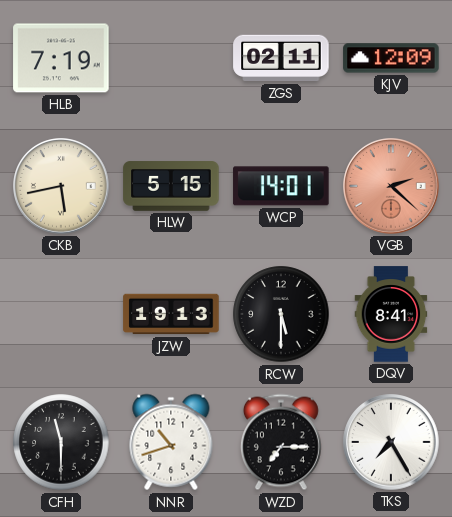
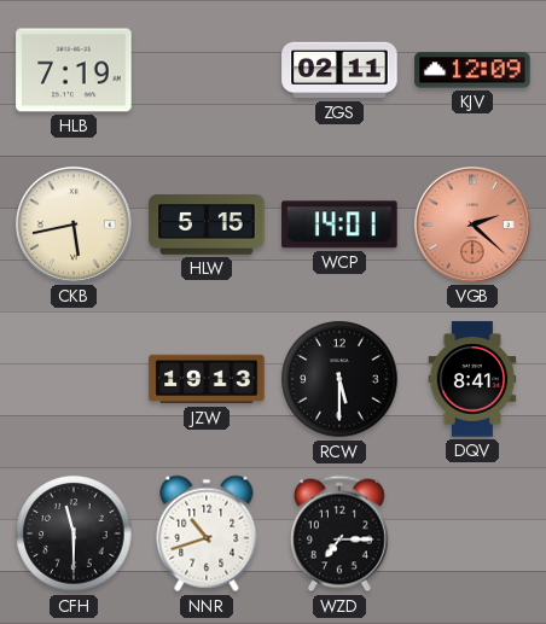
TKS: 7:25 -> none (391, 442)
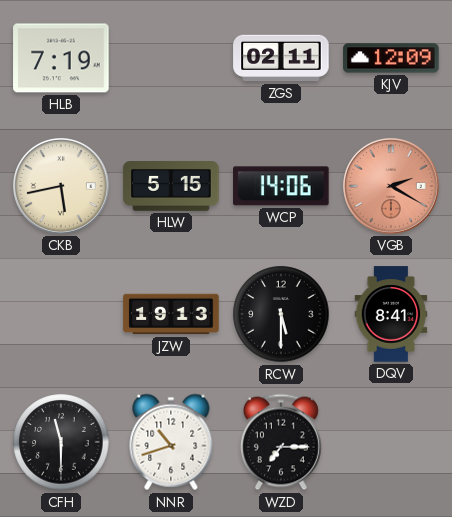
WCP: 14:01 -> 14:06 (281, 186)
VGB: 2:22 -> 2:20 (391, 186)
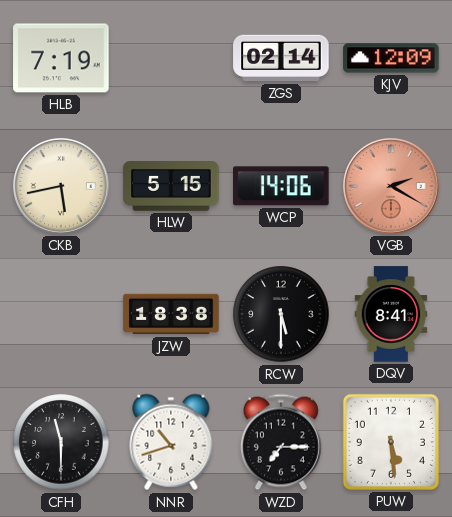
ZGS: 02:11 -> 02:14 (281, 58)
JZW: 19:13 -> 18:38 (171, 314)
PUW: none -> 5:29 (391, 442)
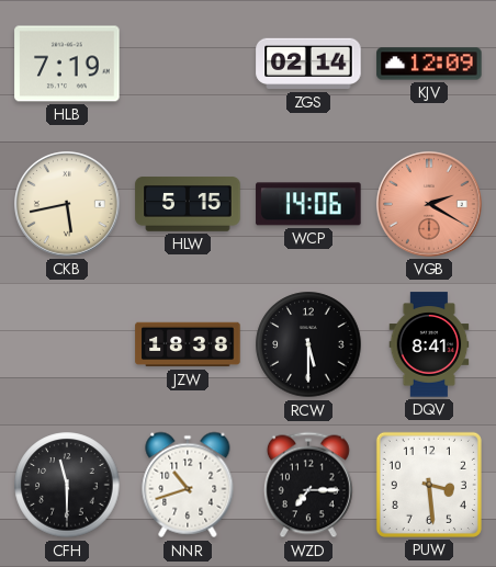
PUW: 5:29 -> 3:29 (429, 485)
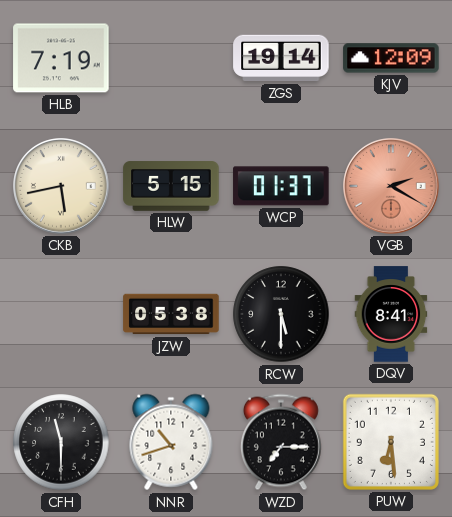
ZGS: 02:14 -> 19:14 (281, 58)
WCP: 14:06 -> 01:37 (281, 186)
JZW: 18:38 -> 05:38 (171, 314)
PUW: 3:29 -> 6:29 (391, 442)
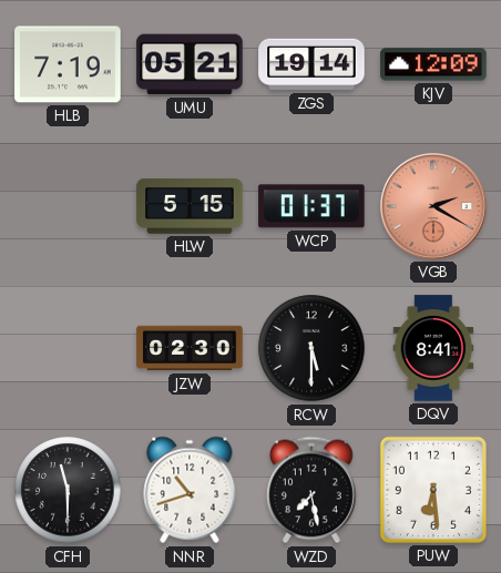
UMU: none -> 05:21 (190, 64)
CKB: 5:43 -> none (61, 186)
JZW: 05:38 -> 02:30 (190, 348)
WZD: 7:15 -> 7:28 (311, 490)
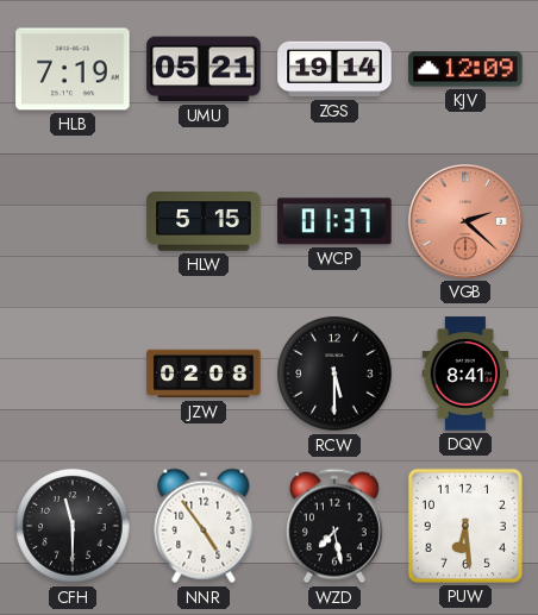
VGB: 2:20 -> 2:22 (465, 221)
JZW: 02:30 -> 02:08 (204, 374)
NNR: 10:42 -> 4:54 (204, 526)
